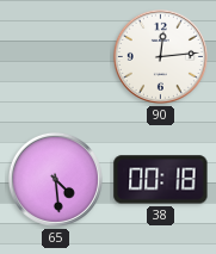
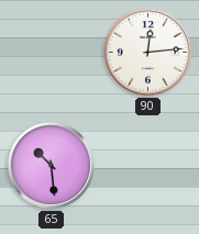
65: 4:29 -> 10:29 (51, 165)
38: 00:18 -> none (161, 180)
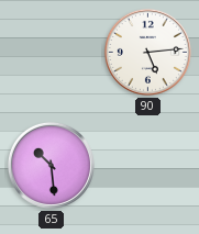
90: 12:14 -> 5:14 (147, 52)
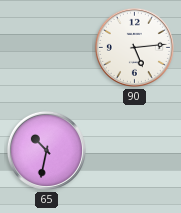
65: 10:29 -> 10:32 (46, 150)
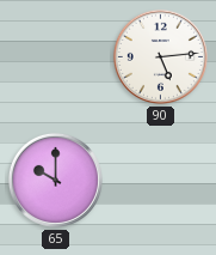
65: 10:32 -> 10:00 (55, 180)
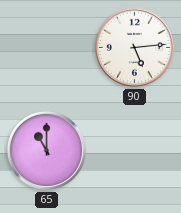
65: 10:00 -> 11:00 (46, 150)
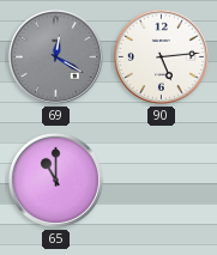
69: none -> 12:20 (55, 56)
